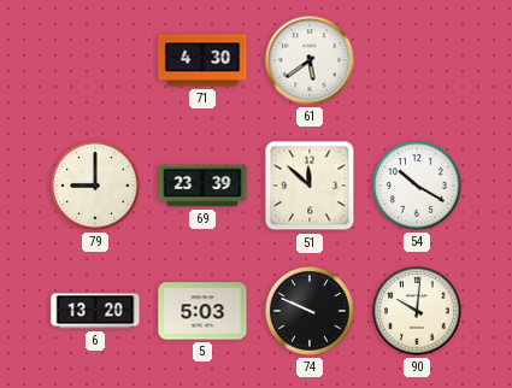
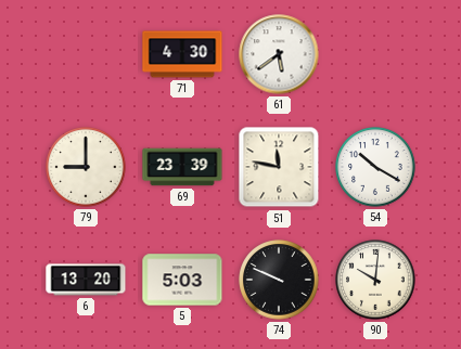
51: 11:52 -> 11:47 (279, 167)
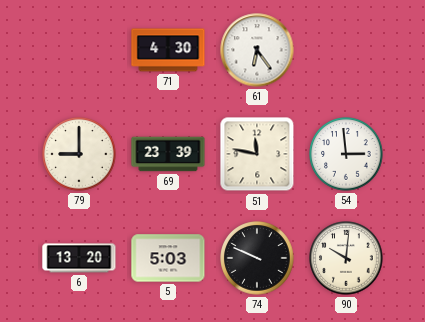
61: 5:39 -> 6:24 (257, 50)
54: 10:20 -> 2:59 (346, 154)
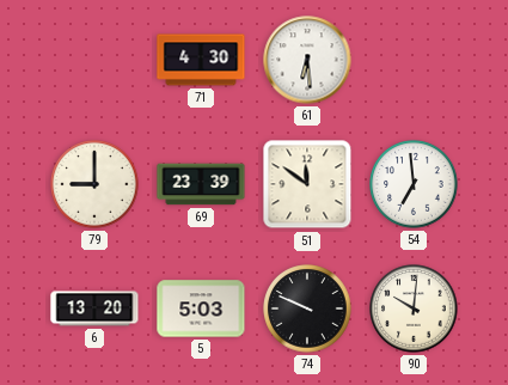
61: 6:24 -> 6:29 (307, 60)
51: 11:47 -> 11:51 (307, 184)
54: 2:59 -> 6:59 (414, 184)
